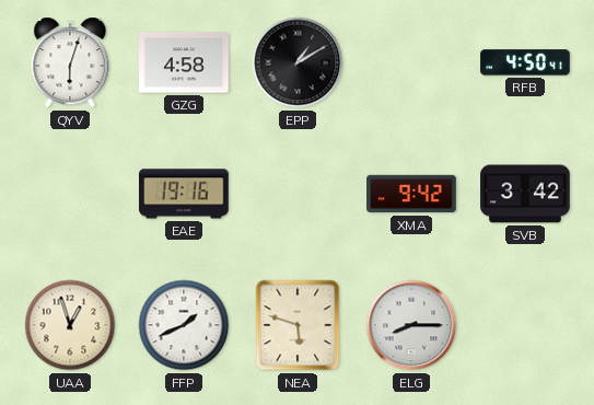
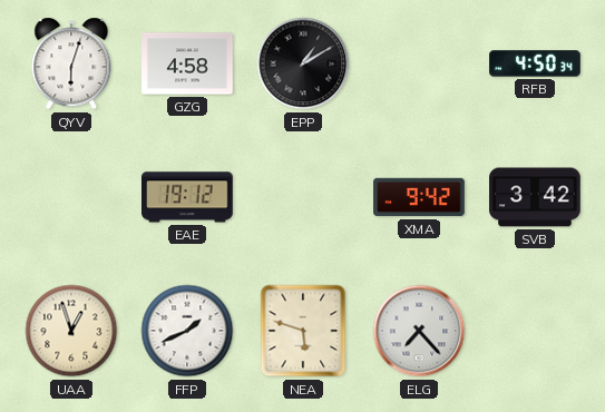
RFB: 4:50:41 -> 4:50:34 (535, 63)
EAE: 19:16 -> 19:12 (188, 197)
ELG: 8:15 -> 7:23 (419, 331)
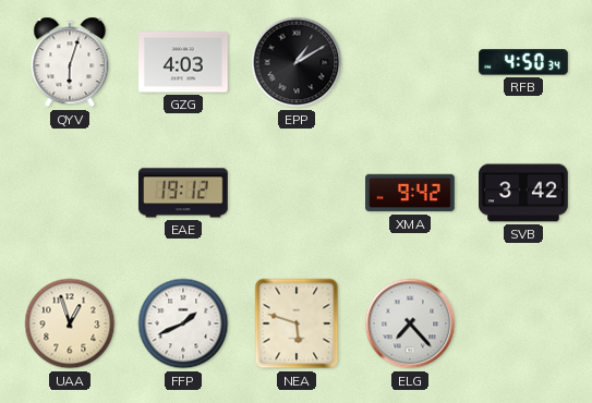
GZG: 4:58 -> 4:03 (183, 62)
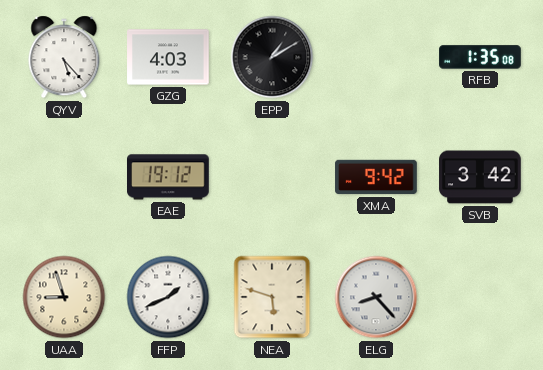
QYV: 6:03 -> 5:23 (64, 57)
RFB: 4:50 -> 1:35 (480, 57)
UAA: 12:57 -> 8:57 (64, 297)
ELG: 7:23 -> 8:23 (376, 297)
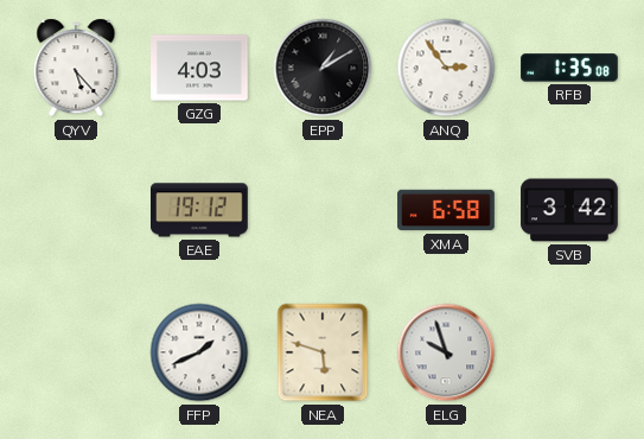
ANQ: none -> 2:54 (446, 68)
XMA: 9:42 -> 6:58 (446, 210)
UAA: 8:57 -> none (64, 297)
ELG: 8:23 -> 9:57 (446, 352)
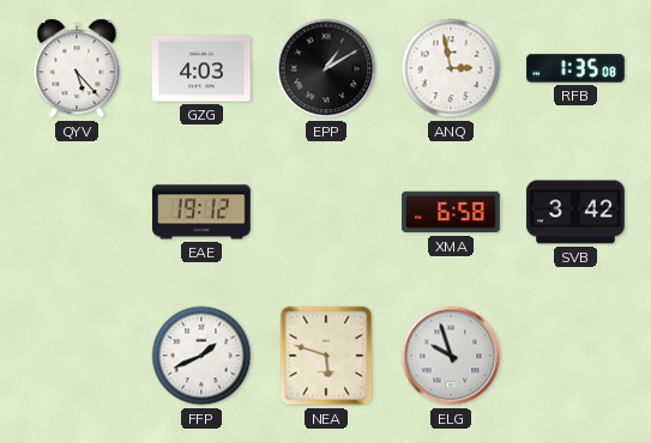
ANQ: 2:54 -> 2:58 (451, 68)
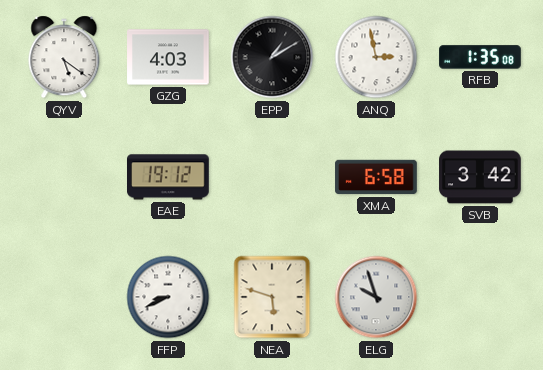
QYV: 5:23 -> 5:21 (64, 57)
FFP: 1:41 -> 8:41 (168, 297)
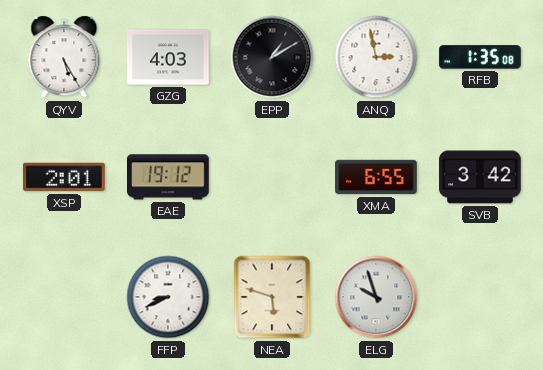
QYV: 5:21 -> 5:25 (64, 57)
XSP: none -> 2:01 (64, 177)
XMA: 6:58 -> 6:55 (376, 177)
